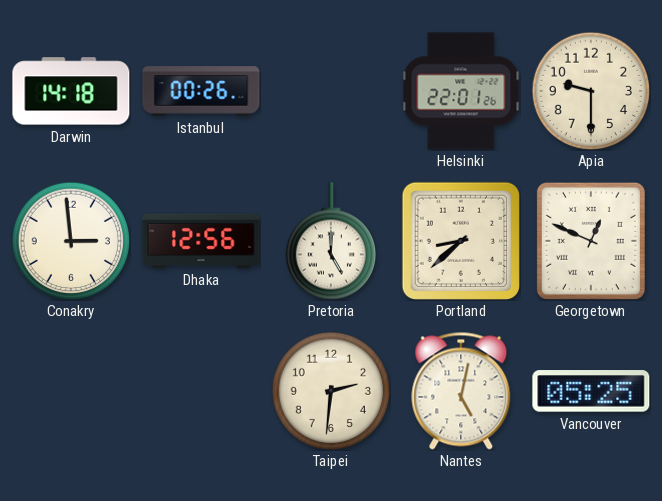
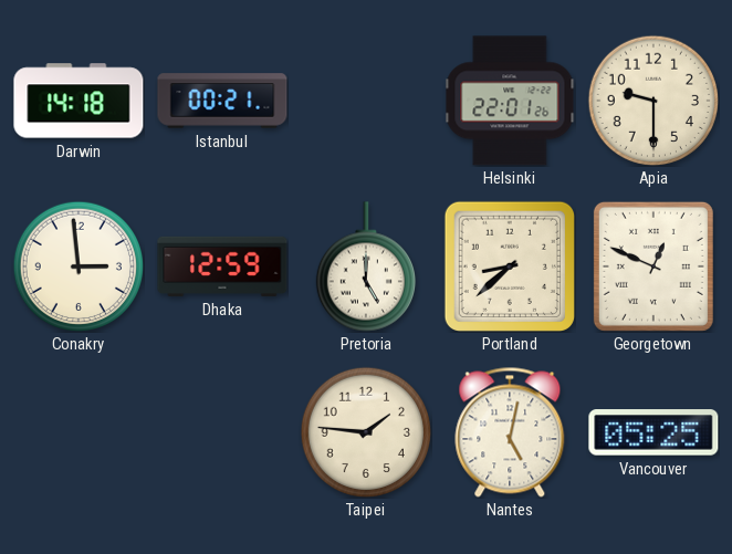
Istanbul: 00:26 -> 00:21 (222, 101)
Dhaka: 12:56 -> 12:59 (222, 266)
Taipei: 2:31 -> 1:46 (365, 431)
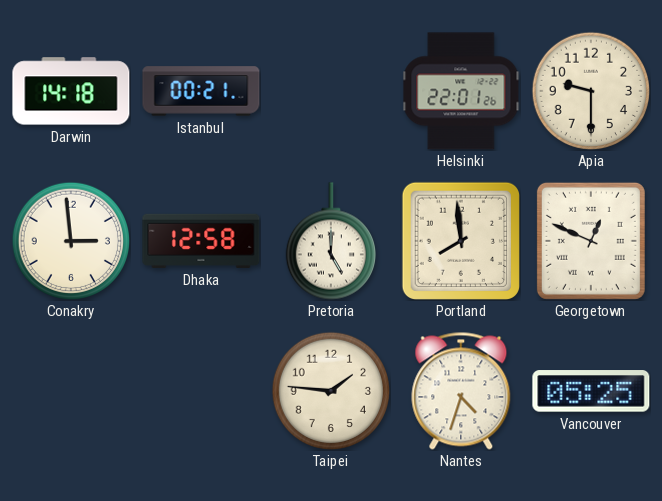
Dhaka: 12:59 -> 12:58 (201, 241)
Portland: 8:38 -> 7:59 (460, 240)
Nantes: 5:02 -> 4:33 (461, 391)
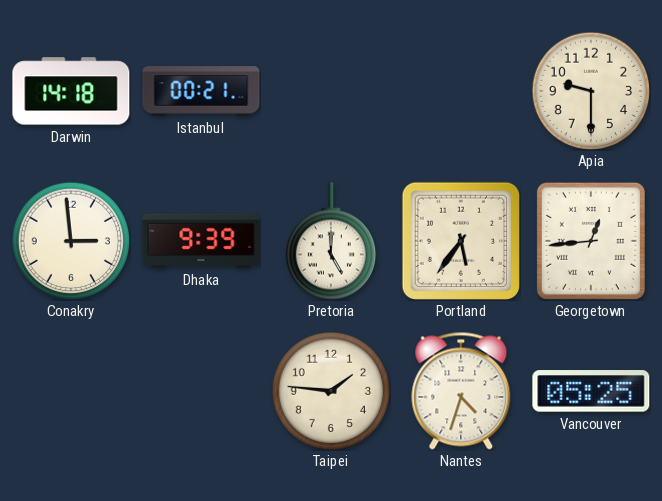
Helsinki: 22:01 -> none (461, 91)
Dhaka: 12:58 -> 9:39 (201, 241)
Portland: 7:59 -> 5:36 (460, 240)
Georgetown: 12:49 -> 12:44 (591, 241)
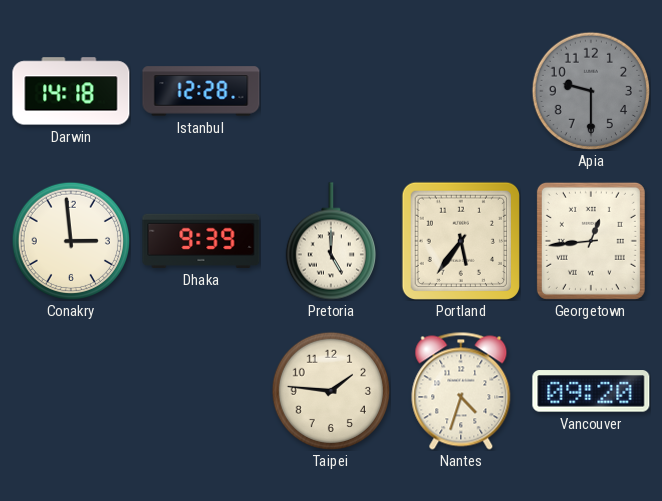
Istanbul: 00:21 -> 12:28 (201, 91)
Apia dial: cream -> grey (590, 90)
Vancouver: 05:25 -> 09:20 (591, 391)
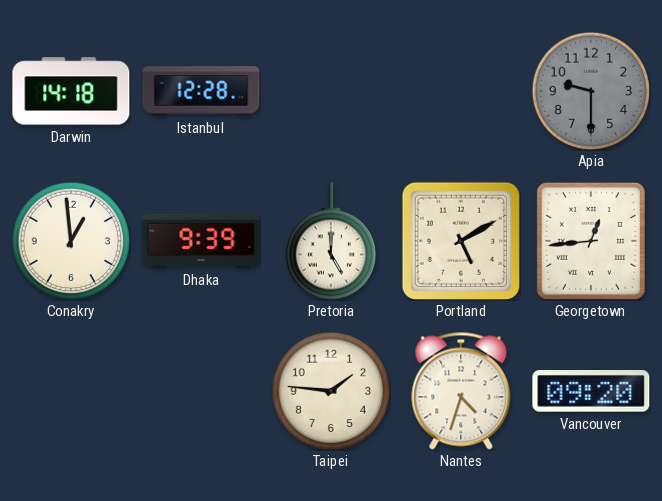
Conakry: 2:59 -> 12:59 (70, 240)
Portland: 5:36 -> 5:10 (460, 240)
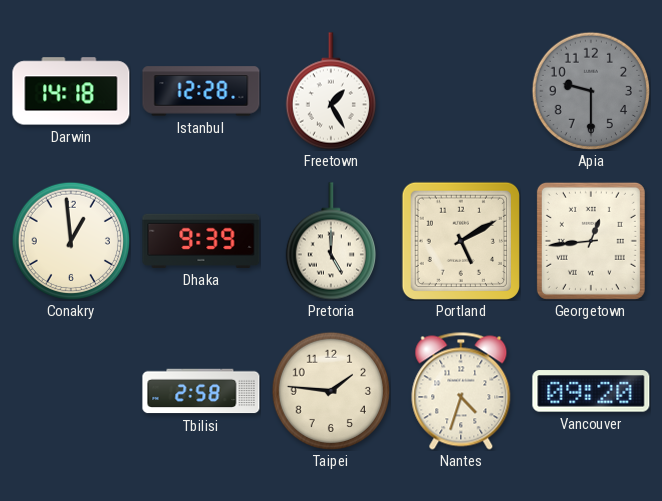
Freetown: none -> 1:25 (331, 91)
Tbilisi: none -> 2:58 (201, 391)
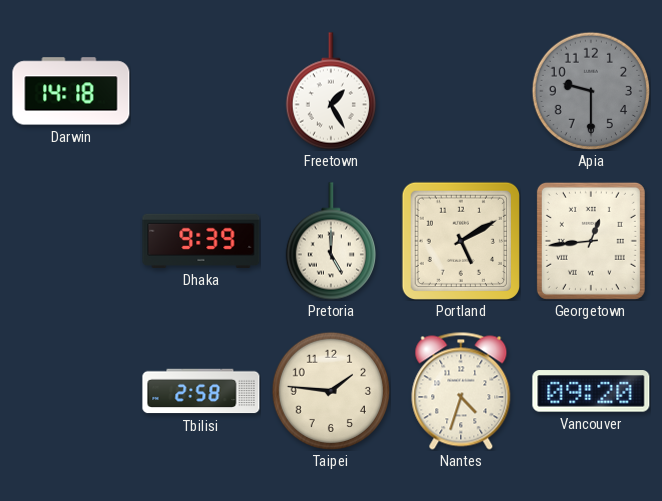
Istanbul: 12:28 -> none (201, 91)
Conakry: 12:59 -> none (70, 240)
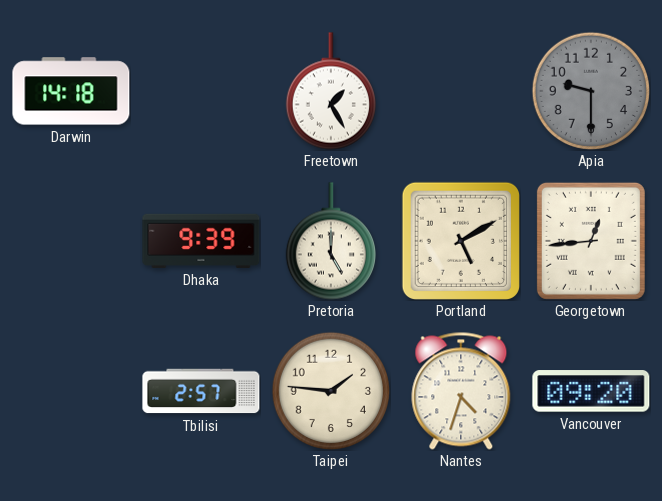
Tbilisi: 2:58 -> 2:57 (201, 391)
